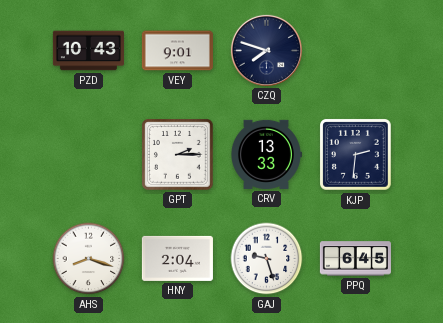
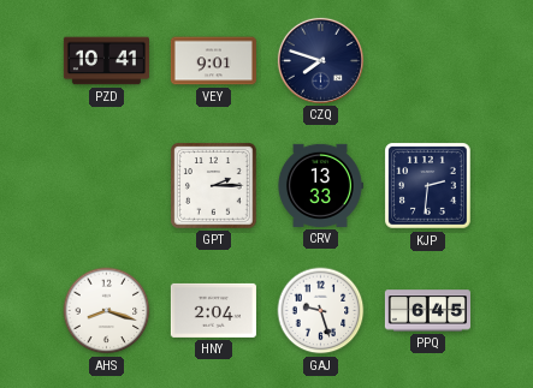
PZD: 10:43 -> 10:41 (106, 61)
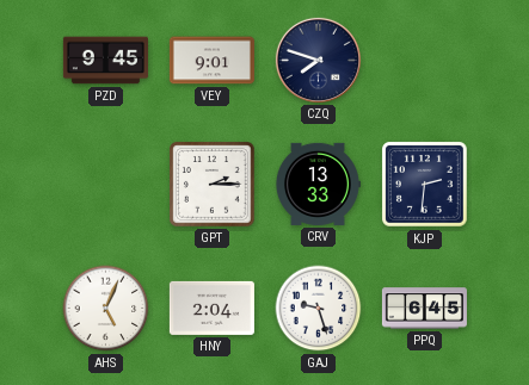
PZD: 10:41 -> 9:45 (105, 61)
AHS: 8:18 -> 5:04 (106, 309)
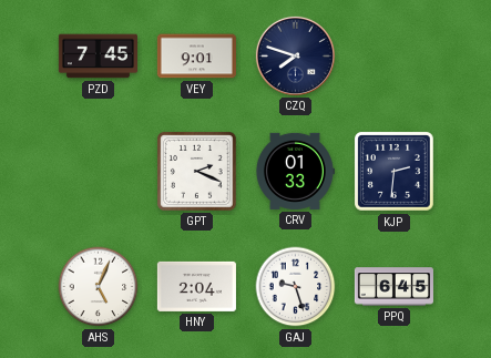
PZD: 9:45 -> 7:45 (98, 57)
GPT: 2:15 -> 2:19 (197, 172)
CRV: 13:33 -> 01:33 (295, 171)
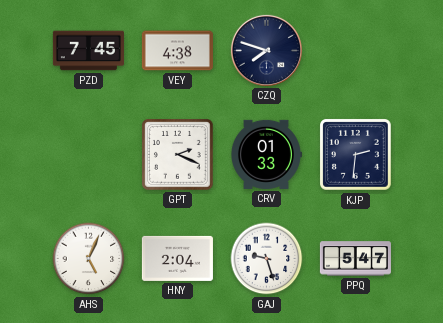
VEY: 9:01 -> 4:38 (177, 51)
PPQ: 6:45 -> 5:47 (355, 259)
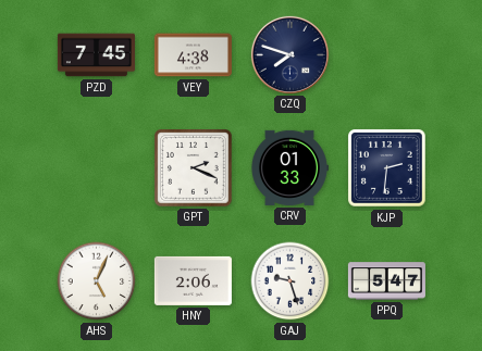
HNY: 2:04 -> 2:06 (193, 280)
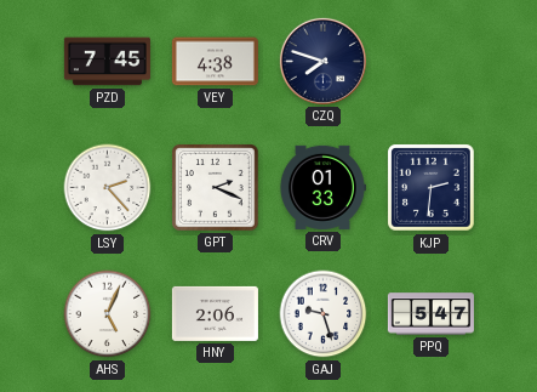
LSY: none -> 2:23 (108, 188)
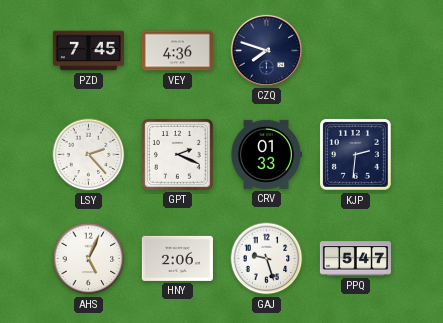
VEY: 4:38 -> 4:36 (177, 51)
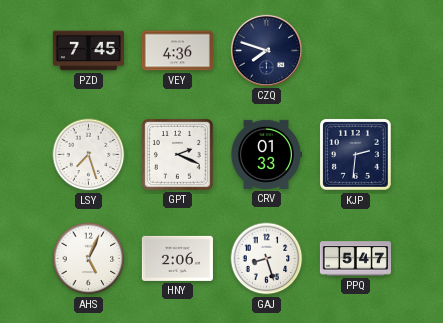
LSY: 2:23 -> 7:27 (89, 155)
GAJ: 9:27 -> 8:27 (267, 259)
